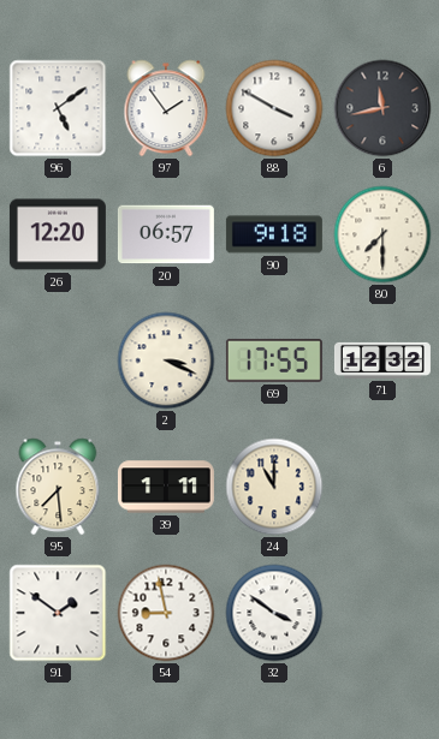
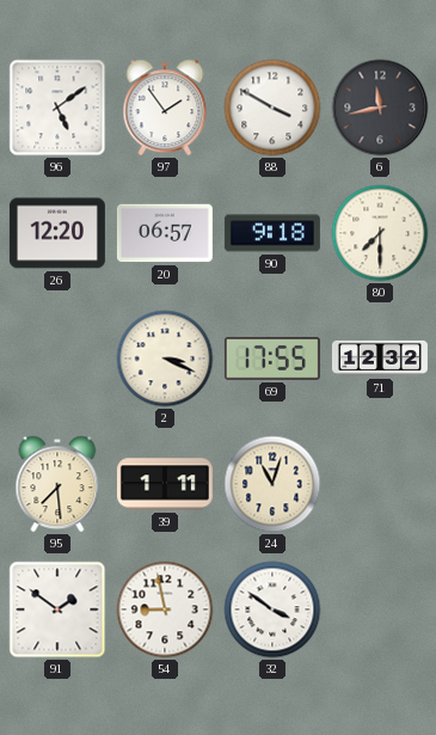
24: 11:00 -> 11:03 (272, 484)
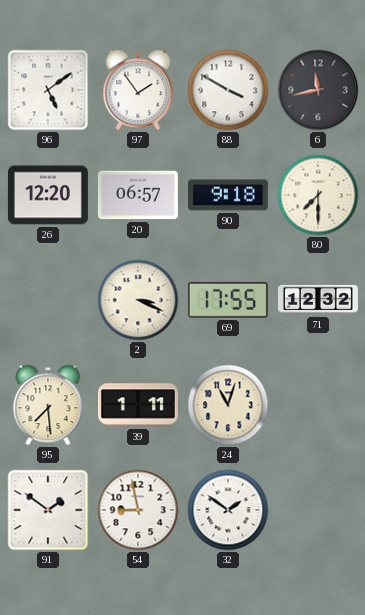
32: 3:51 -> 1:51 (228, 510)
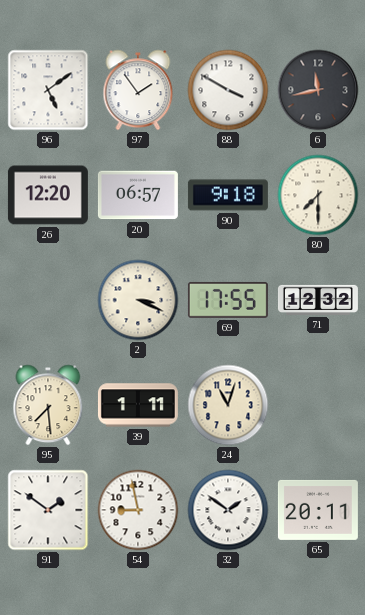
65: none -> 20:11 (318, 510)
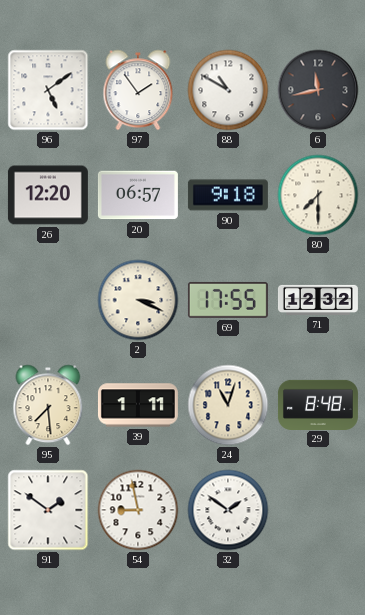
88: 3:50 -> 10:50 (228, 90)
29: none -> 8:48 (318, 404)
65: 20:11 -> none (318, 510)
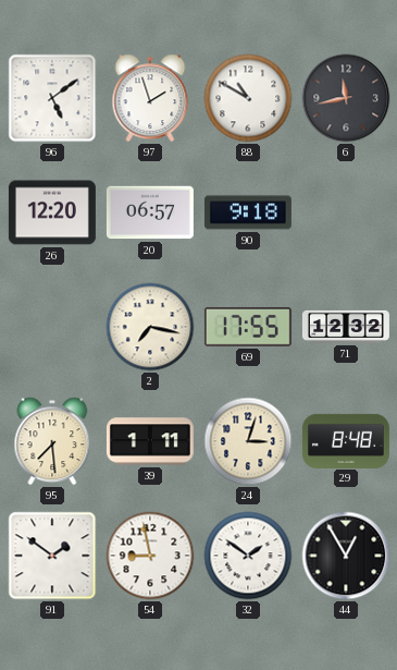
97: 1:54 -> 1:57 (150, 98)
80: 7:30 -> none (318, 195)
2: 3:19 -> 7:17 (150, 327)
24: 11:03 -> 3:03 (248, 441)
44: none -> 12:55 (346, 556)
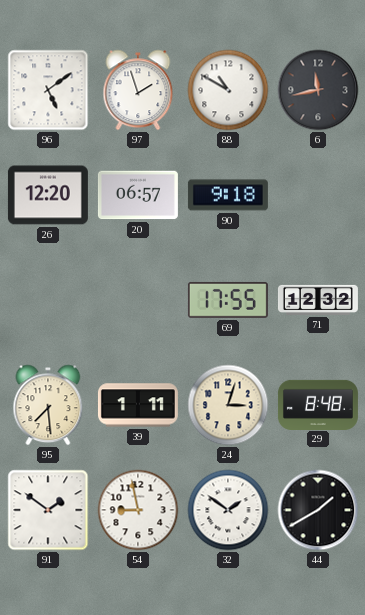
2: 7:17 -> none (150, 327)
44: 12:55 -> 1:40 (318, 510)
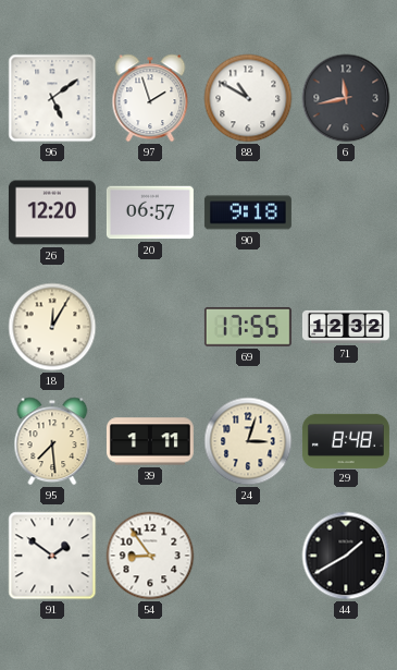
18: none -> 12:05 (52, 327)
54: 8:58 -> 8:54 (150, 556)
32: 1:51 -> none (228, 510)
